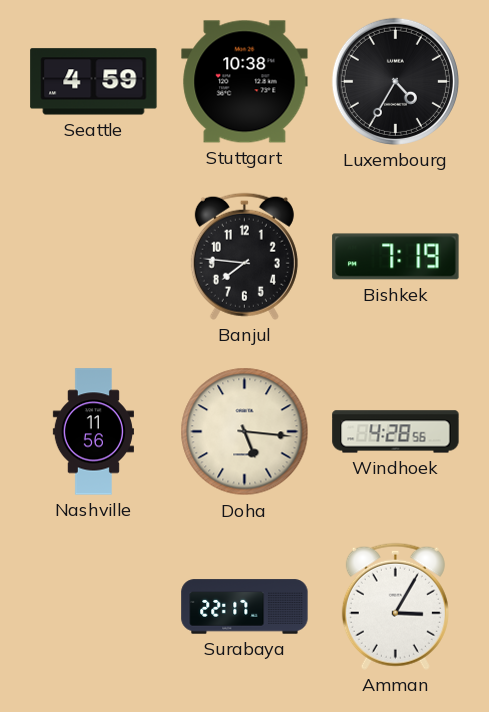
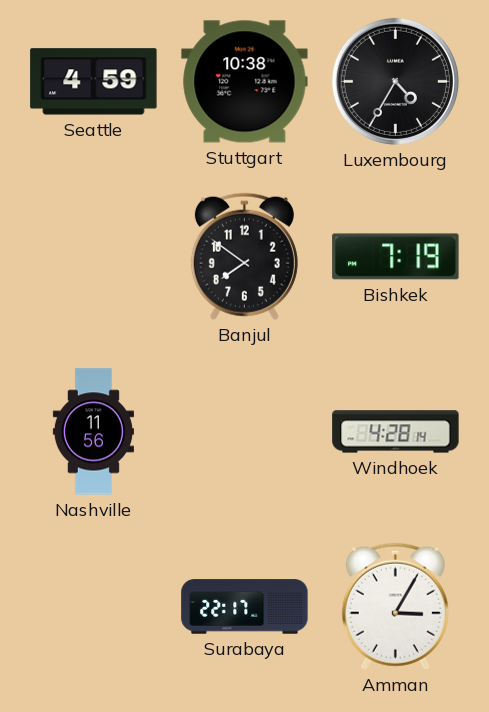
Banjul: 7:46 -> 7:51 (244, 256)
Doha: 5:16 -> none (245, 432)
Windhoek: 4:28:56 -> 4:28:14 (396, 432)
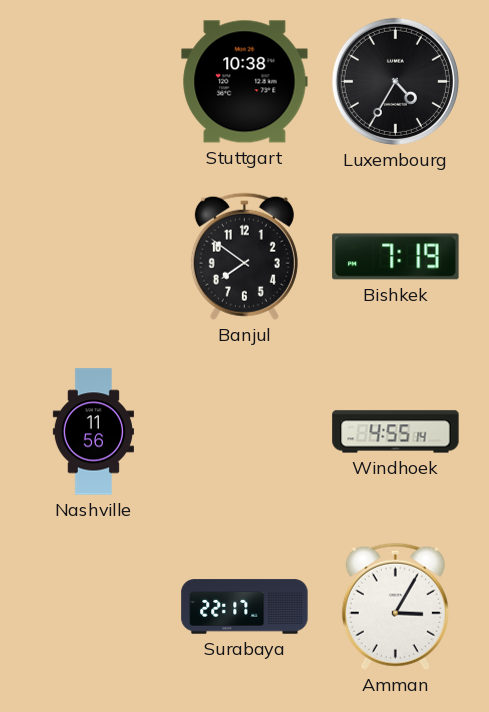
Seattle: 4:59 -> none (94, 82)
Windhoek: 4:28 -> 4:55 (396, 432)
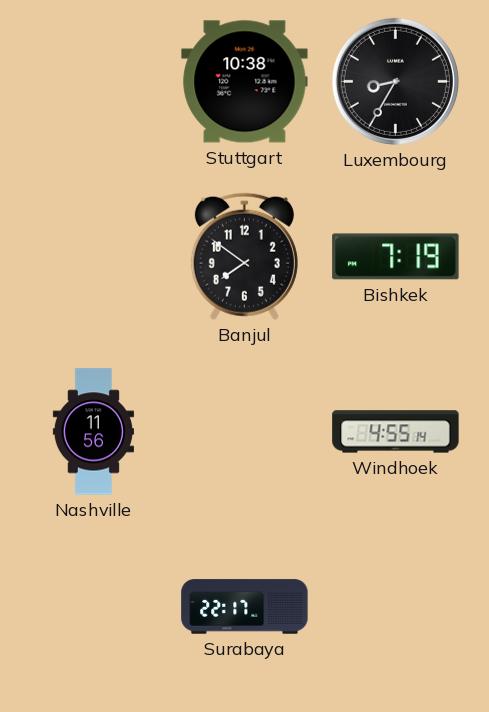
Luxembourg: 4:35 -> 8:35 (395, 81)
Amman: 3:05 -> none (395, 606)
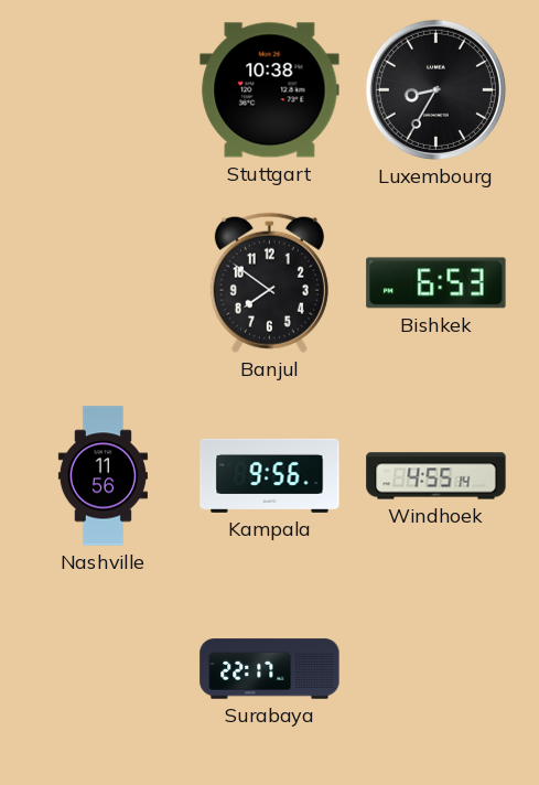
Bishkek: 7:19 -> 6:53 (436, 283)
Kampala: none -> 9:56 (270, 475)
